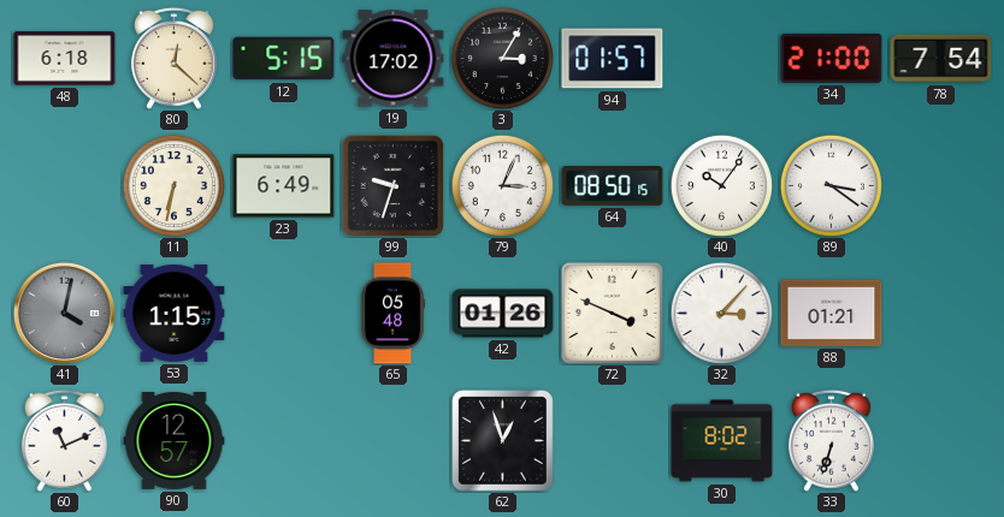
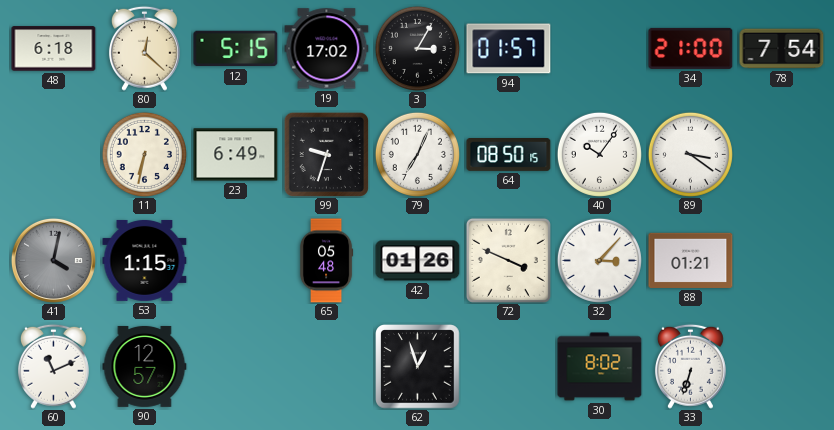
79: 3:04 -> 7:04 (417, 154)
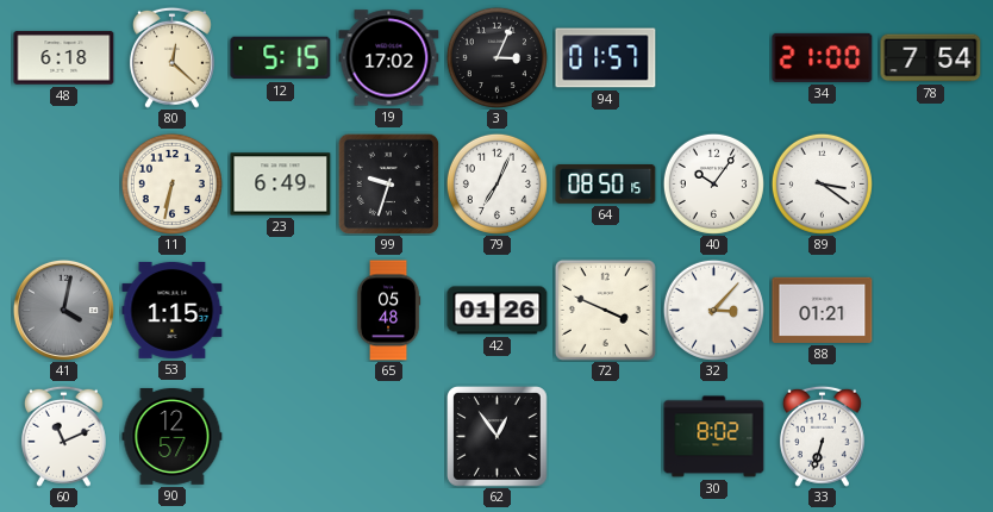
3: 3:05 -> 3:04 (496, 57)
62: 12:57 -> 12:54 (498, 437)
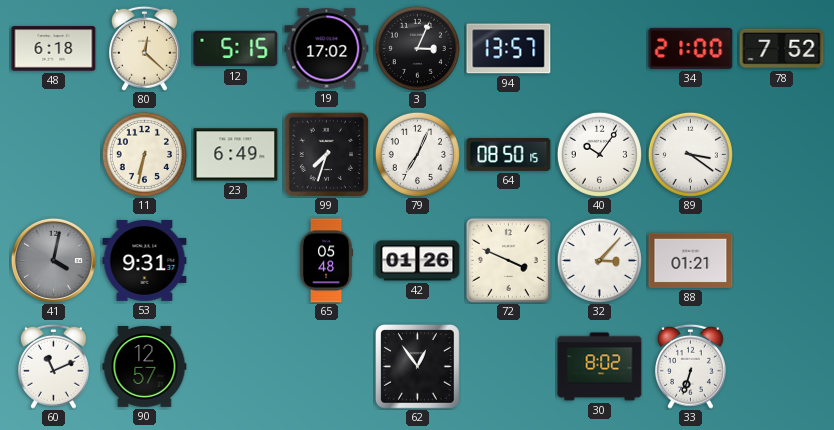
94: 01:57 -> 13:57 (509, 49)
78: 7:54 -> 7:52 (782, 49)
99: 9:33 -> 7:33 (326, 154)
53: 1:15 -> 9:31 (145, 260)
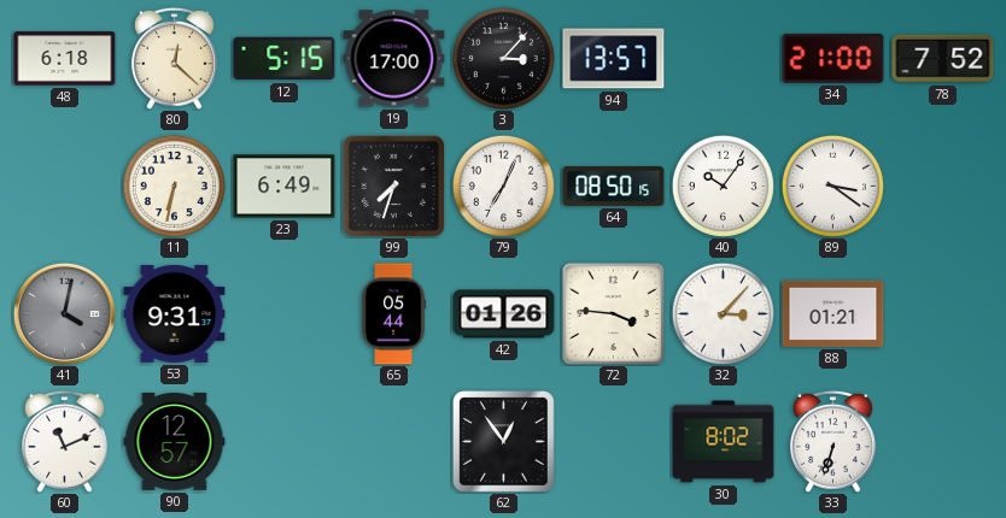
19: 17:02 -> 17:00 (394, 59)
3: 3:04 -> 3:07 (503, 58)
65: 05:48 -> 05:44 (393, 314)
72: 3:49 -> 3:46 (613, 313)
